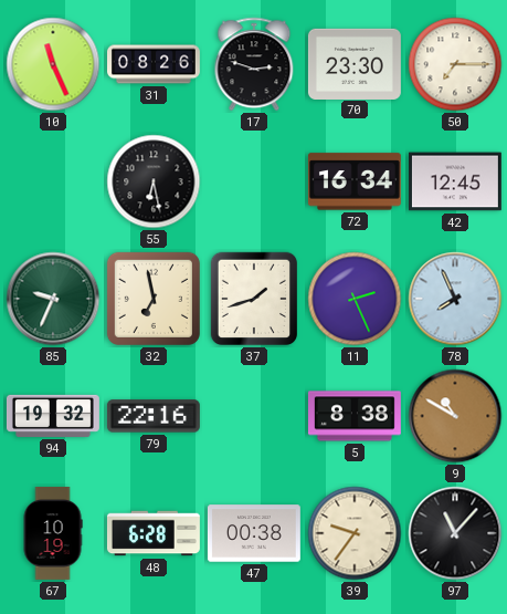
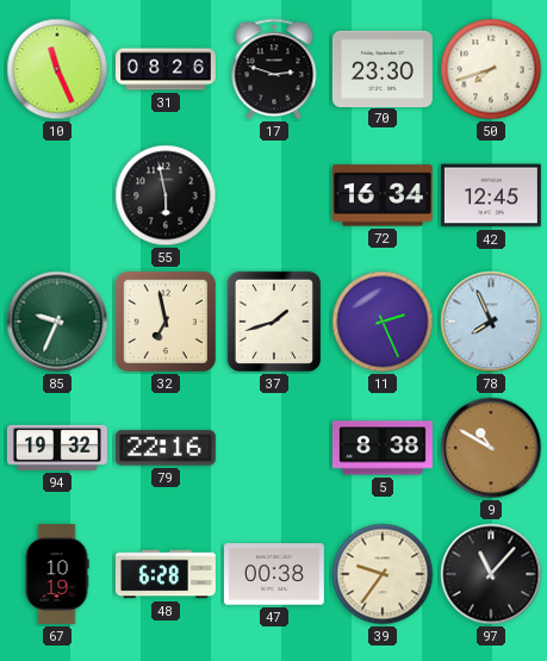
50: 7:15 -> 7:42 (491, 69)
55: 6:28 -> 5:58 (166, 195)
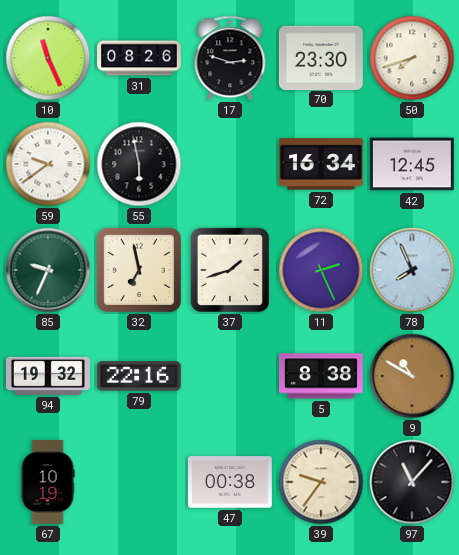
59: none -> 9:39 (48, 164)
48: 6:28 -> none (166, 574)
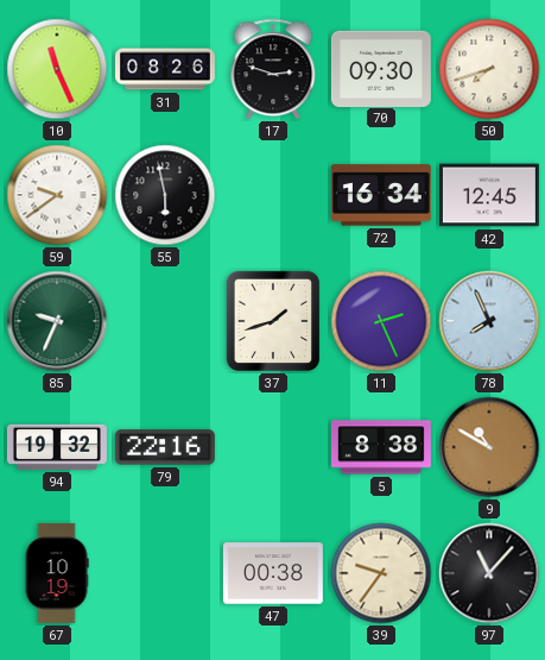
70: 23:30 -> 09:30 (381, 68)
32: 6:58 -> none (139, 270)
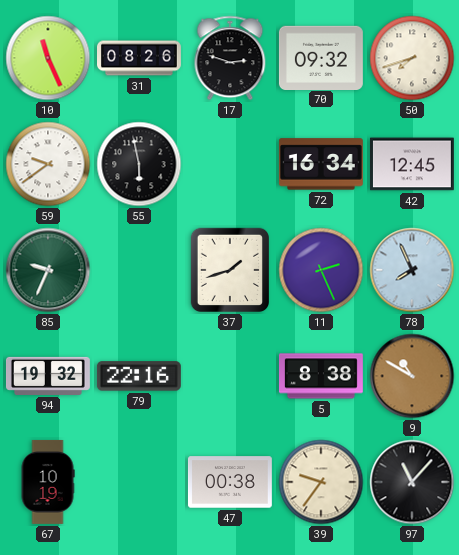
70: 09:30 -> 09:32 (321, 57)
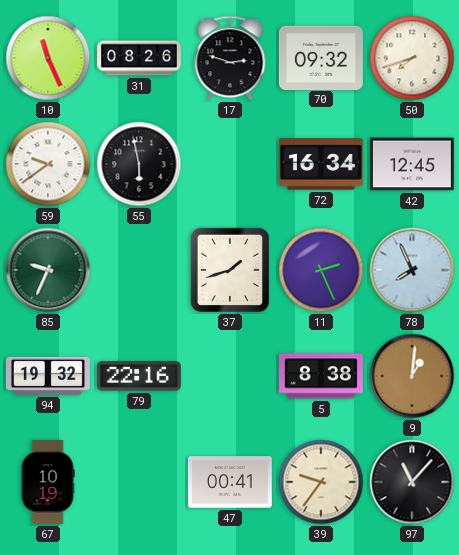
9: 10:50 -> 1:01 (412, 376)
47: 00:38 -> 00:41 (230, 482)
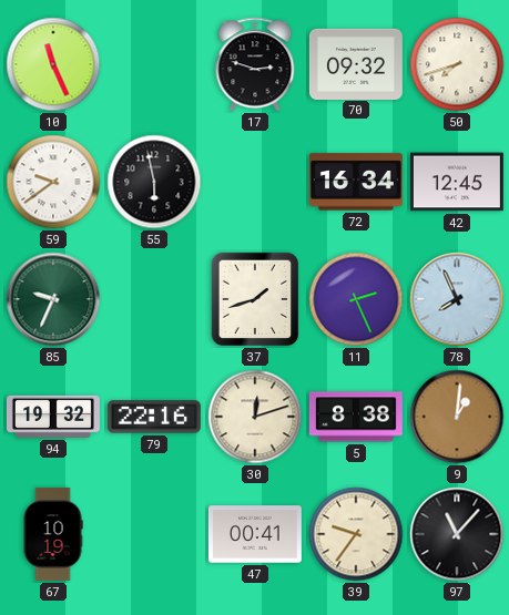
31: 08:26 -> none (140, 58)
30: none -> 12:12 (255, 417)
